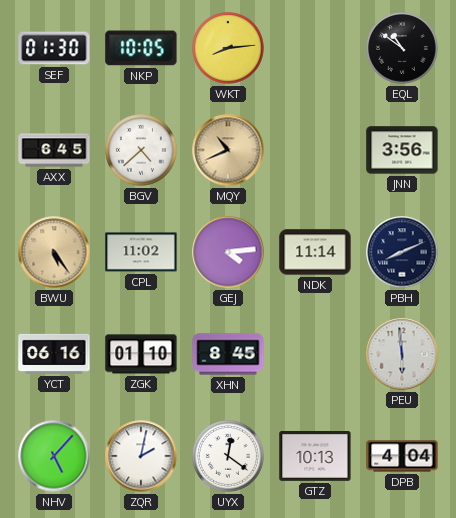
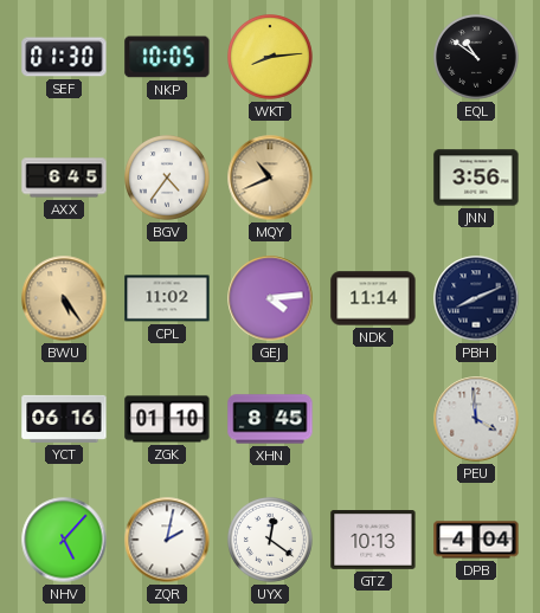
BGV: 4:38 -> 4:36 (168, 179)
PEU: 5:59 -> 3:59 (476, 419)
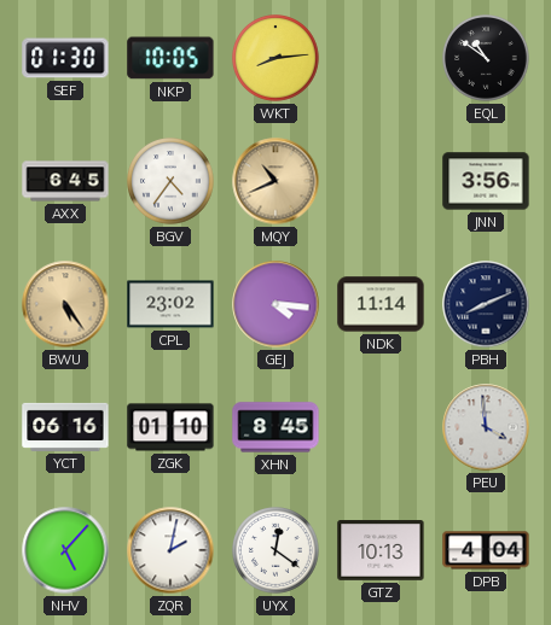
CPL: 11:02 -> 23:02 (170, 304)
GEJ: 4:14 -> 4:16 (275, 304)
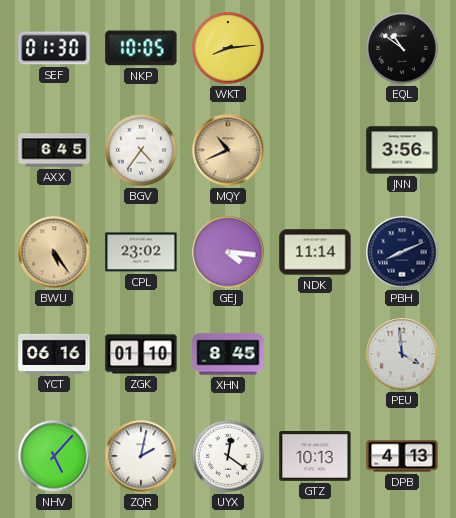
DPB: 4:04 -> 4:13 (402, 456)
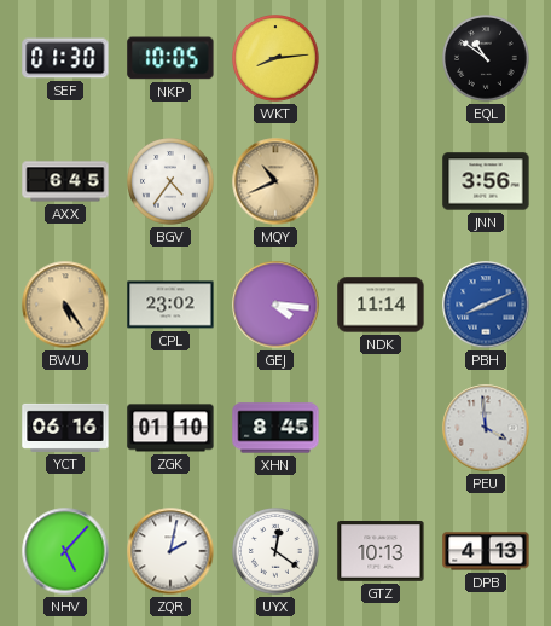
PBH dial: navy -> blue (486, 305)
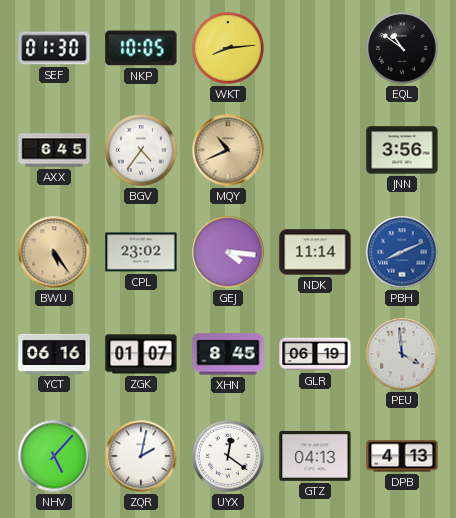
ZGK: 01:10 -> 01:07 (141, 354)
GLR: none -> 06:19 (315, 354)
GTZ: 10:13 -> 04:13 (315, 457)
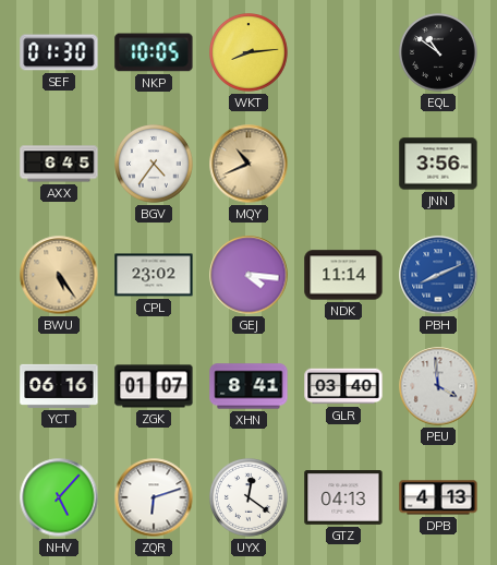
XHN: 8:45 -> 8:41 (248, 386)
GLR: 06:19 -> 03:40 (343, 386)
ZQR: 2:02 -> 6:12 (154, 497)
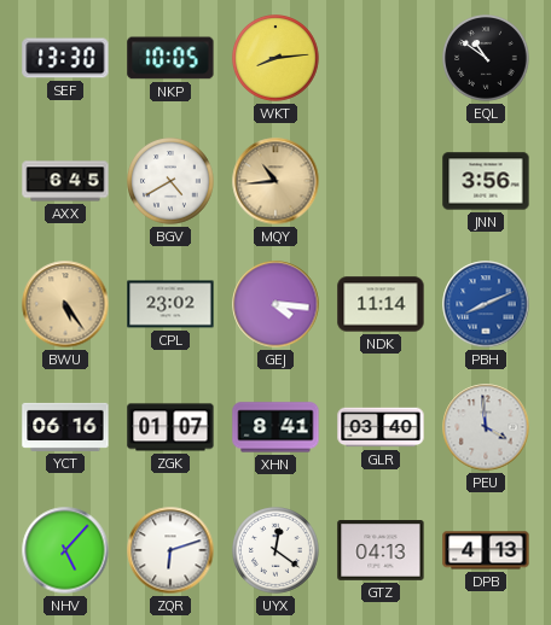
SEF: 01:30 -> 13:30 (65, 58)
BGV: 4:36 -> 4:40 (172, 182)
MQY: 10:41 -> 10:44 (275, 181)
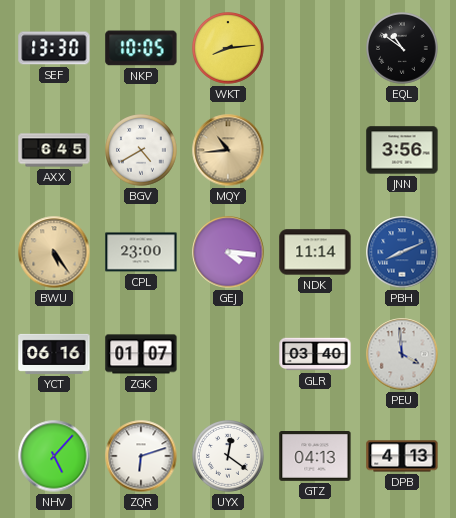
CPL: 23:02 -> 23:00 (141, 252)
XHN: 8:41 -> none (275, 427)
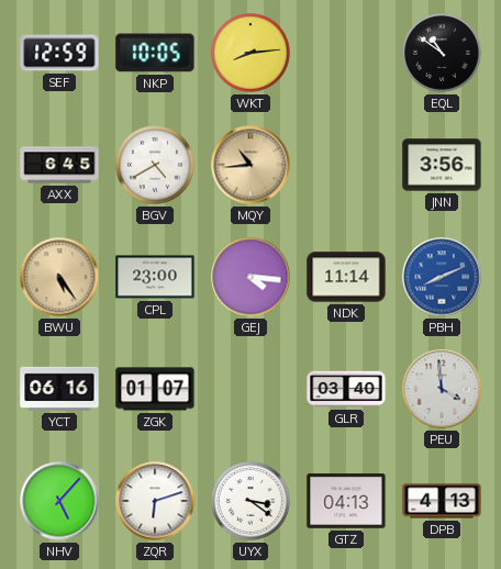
SEF: 13:30 -> 12:59 (59, 53)
UYX: 12:21 -> 3:21 (252, 502)
